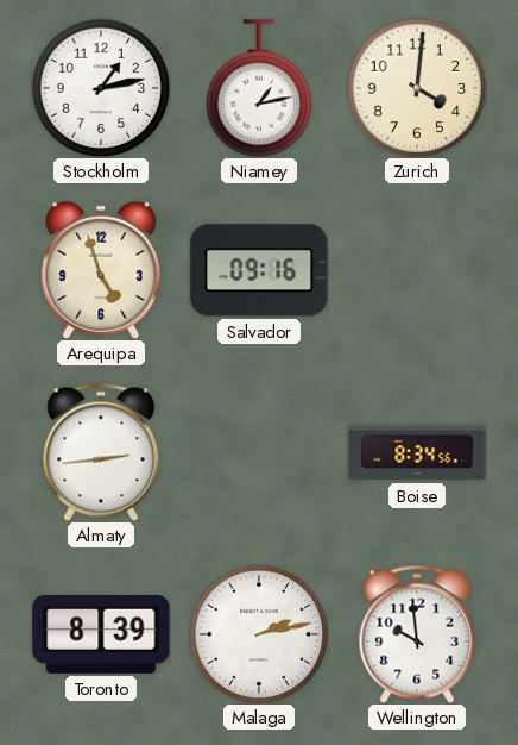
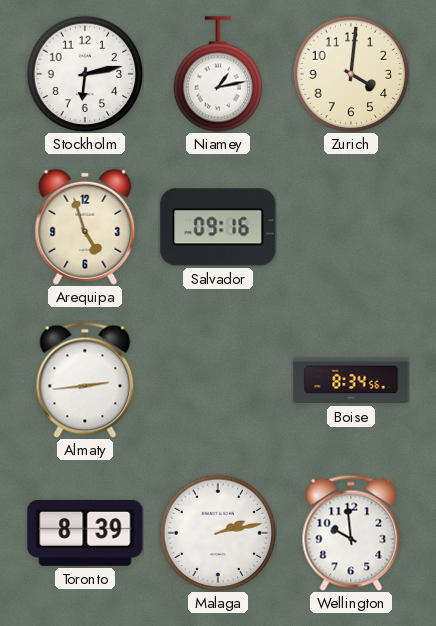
Stockholm: 1:13 -> 6:13 (85, 74)
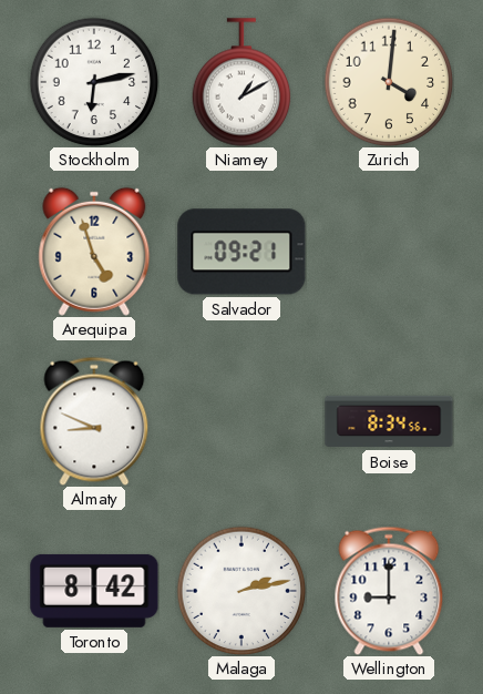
Niamey: 1:13 -> 1:10 (242, 82)
Salvador: 09:16 -> 09:21 (242, 252)
Almaty: 2:44 -> 8:49 (94, 421)
Toronto: 8:39 -> 8:42 (94, 591)
Wellington: 9:59 -> 9:00 (389, 591)
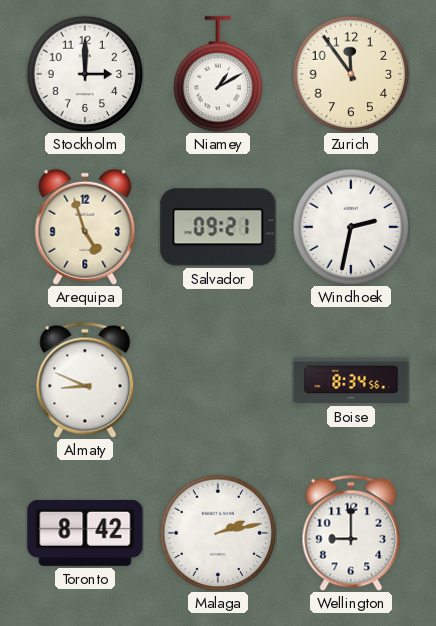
Stockholm: 6:13 -> 3:00 (85, 74)
Zurich: 4:01 -> 11:54 (351, 74)
Windhoek: none -> 2:32 (351, 227)
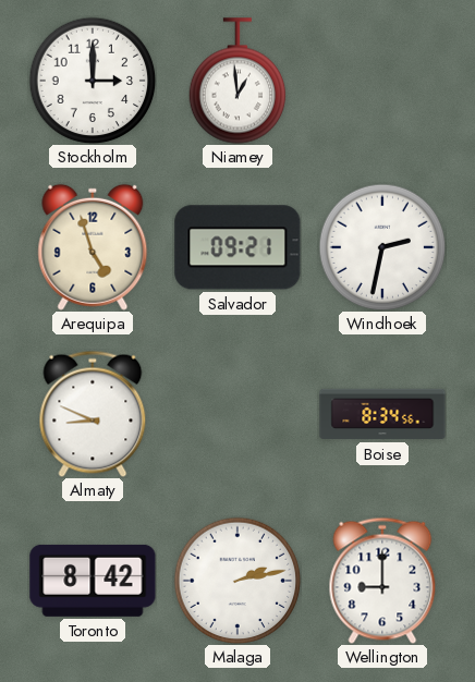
Niamey: 1:10 -> 12:59 (237, 81)
Zurich: 11:54 -> none (351, 74)
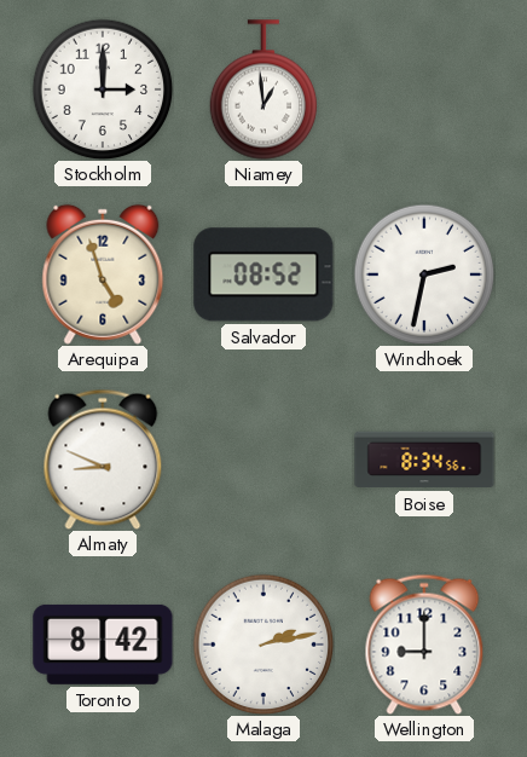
Salvador: 09:21 -> 08:52 (263, 275)
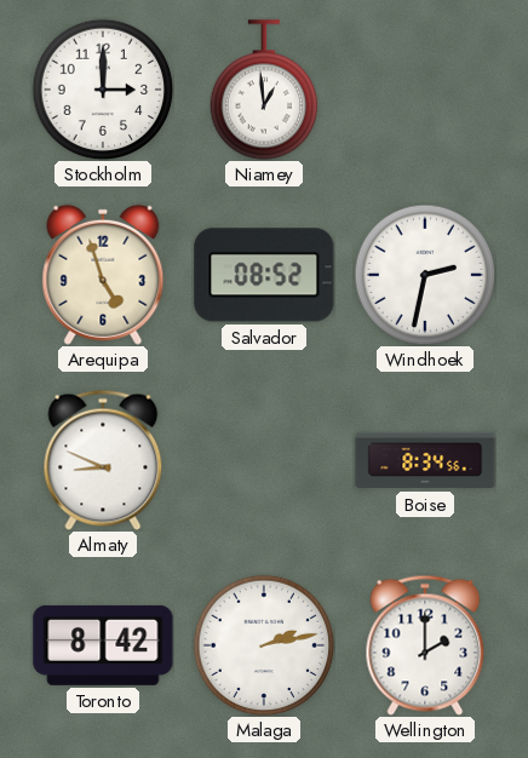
Wellington: 9:00 -> 2:00 (425, 645)
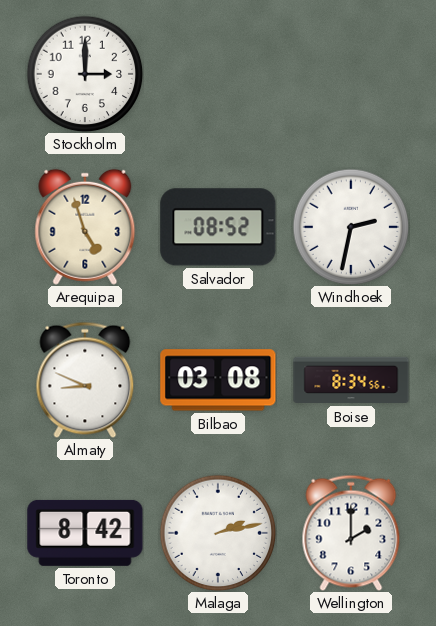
Niamey: 12:59 -> none (264, 90)
Bilbao: none -> 03:08 (218, 380)
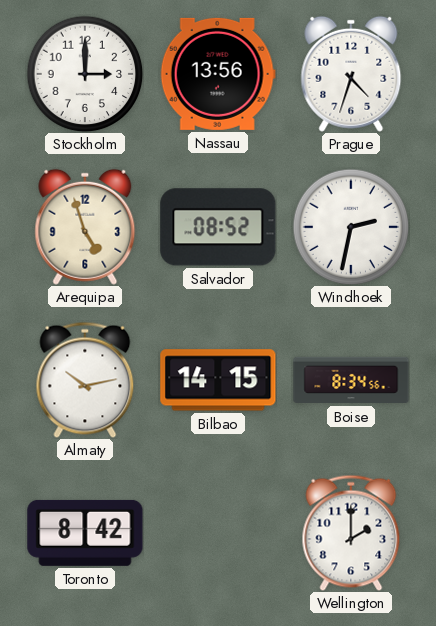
Nassau: none -> 13:56 (218, 74)
Prague: none -> 4:33 (351, 74)
Almaty: 8:49 -> 10:13 (85, 380)
Bilbao: 03:08 -> 14:15 (218, 380)
Malaga: 2:13 -> none (218, 533)
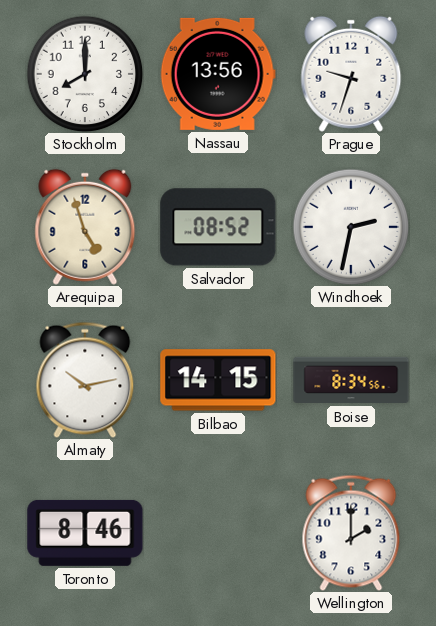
Stockholm: 3:00 -> 8:00 (85, 74)
Prague: 4:33 -> 9:33 (351, 74)
Toronto: 8:42 -> 8:46 (85, 533)
